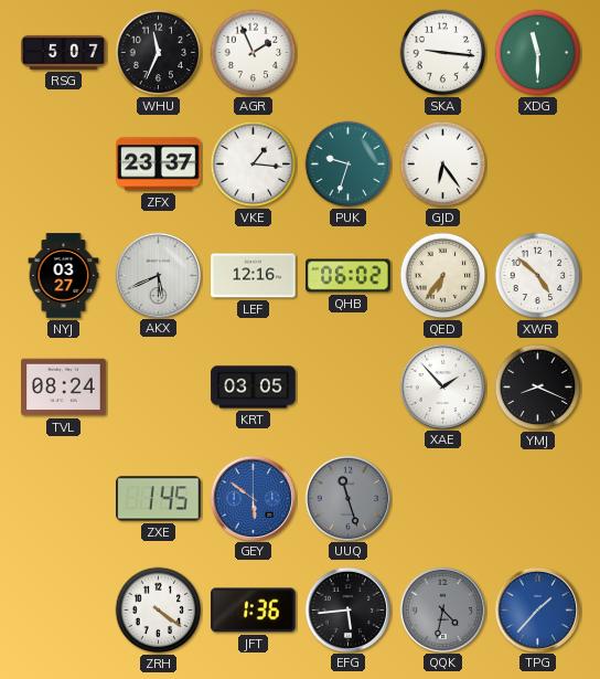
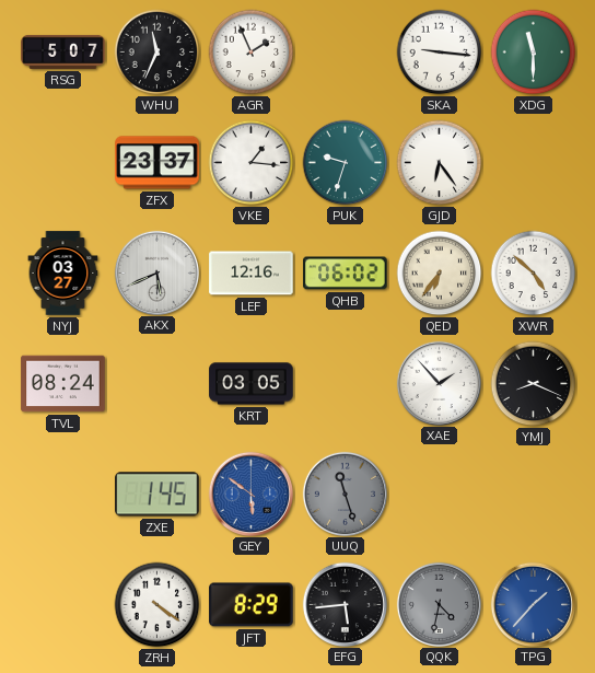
JFT: 1:36 -> 8:29 (252, 605)
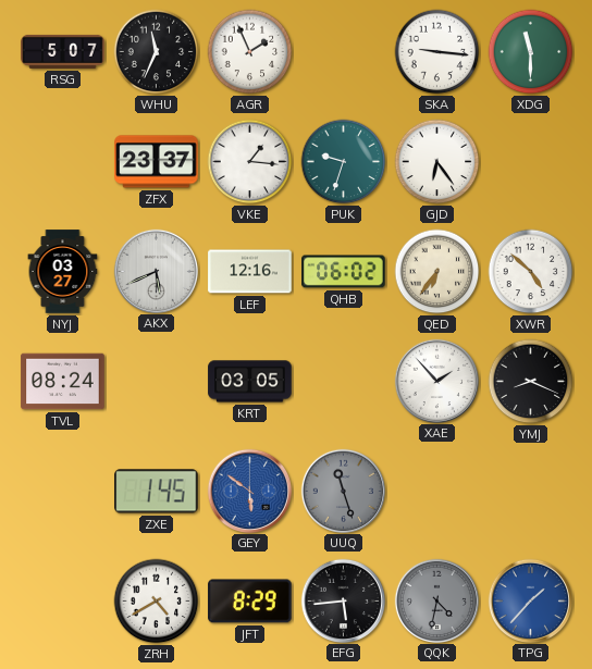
ZRH: 4:21 -> 4:40 (157, 602)
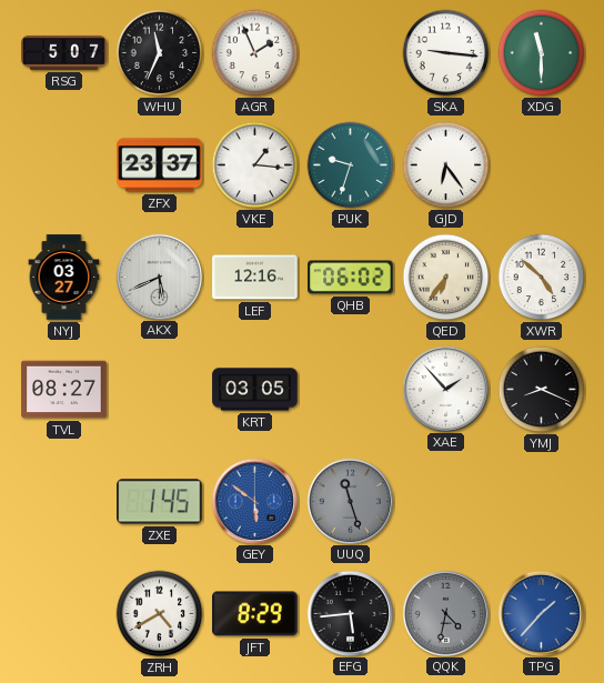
TVL: 08:24 -> 08:27 (64, 390)
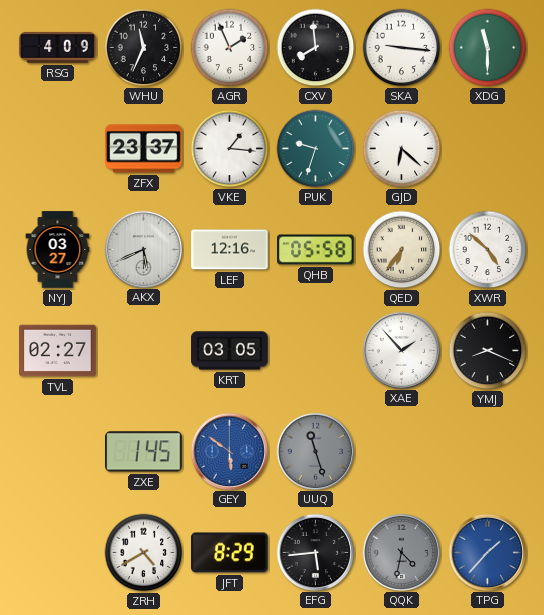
RSG: 5:07 -> 4:09 (58, 47)
CXV: none -> 7:59 (316, 48)
GJD: 6:24 -> 6:22 (402, 149)
QHB: 06:02 -> 05:58 (316, 250)
TVL: 08:27 -> 02:27 (58, 351)
